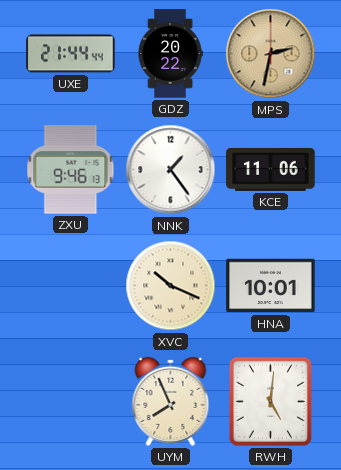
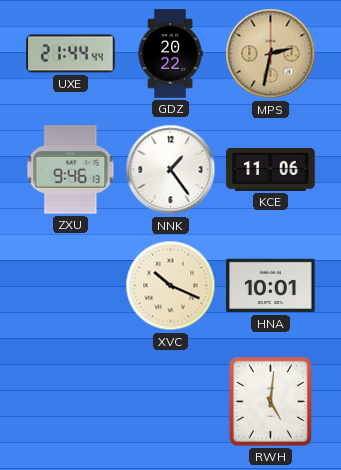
UYM: 7:56 -> none (171, 401)
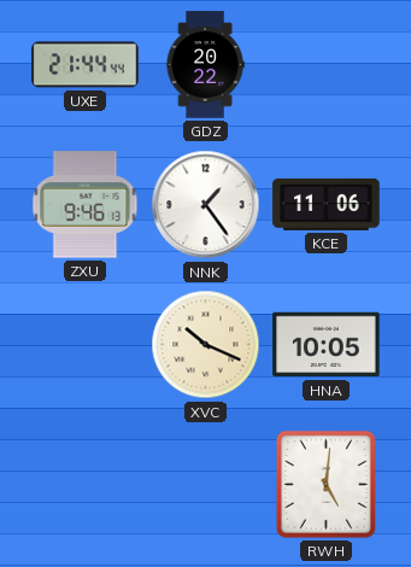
MPS: 2:32 -> none (271, 54)
HNA: 10:01 -> 10:05 (327, 345)
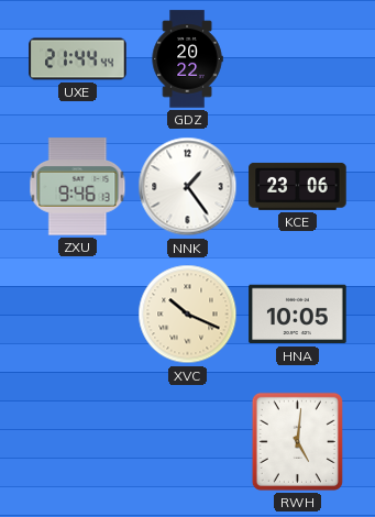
KCE: 11:06 -> 23:06 (298, 186)
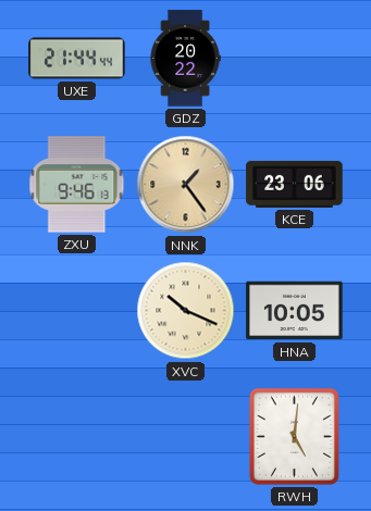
NNK dial: white -> champagne (186, 185)
